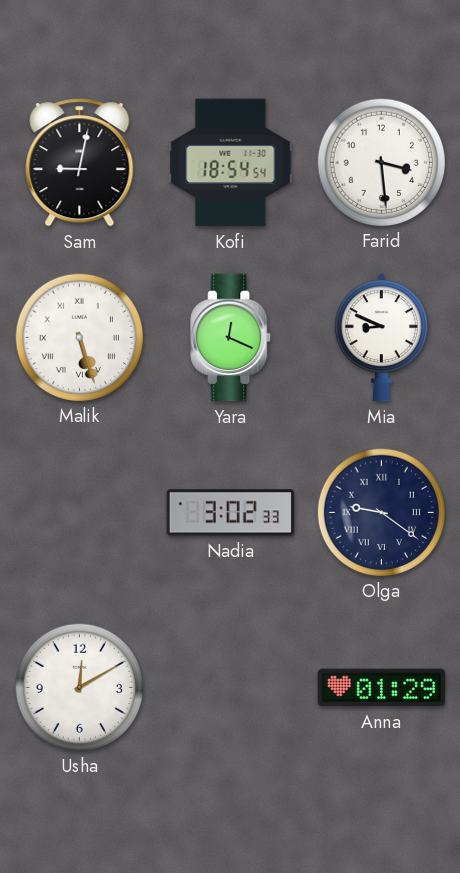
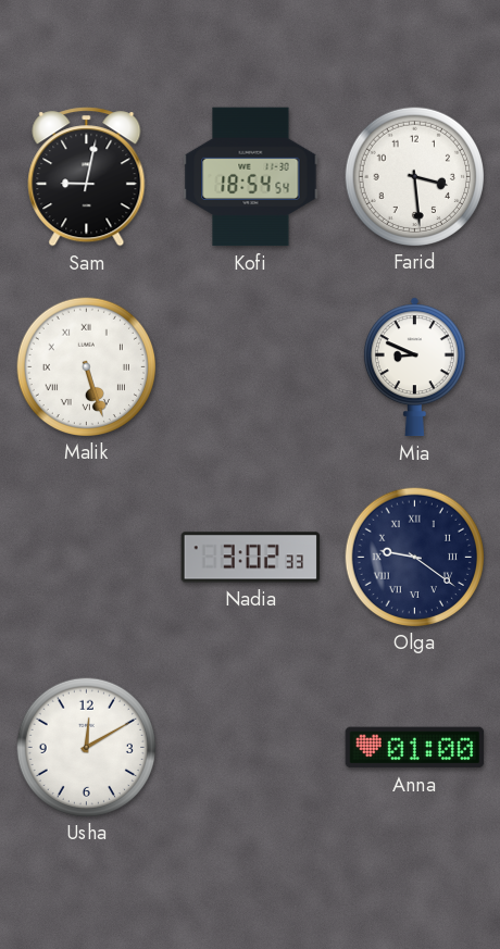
Yara: 12:19 -> none (231, 338)
Anna: 01:29 -> 01:00 (415, 748)
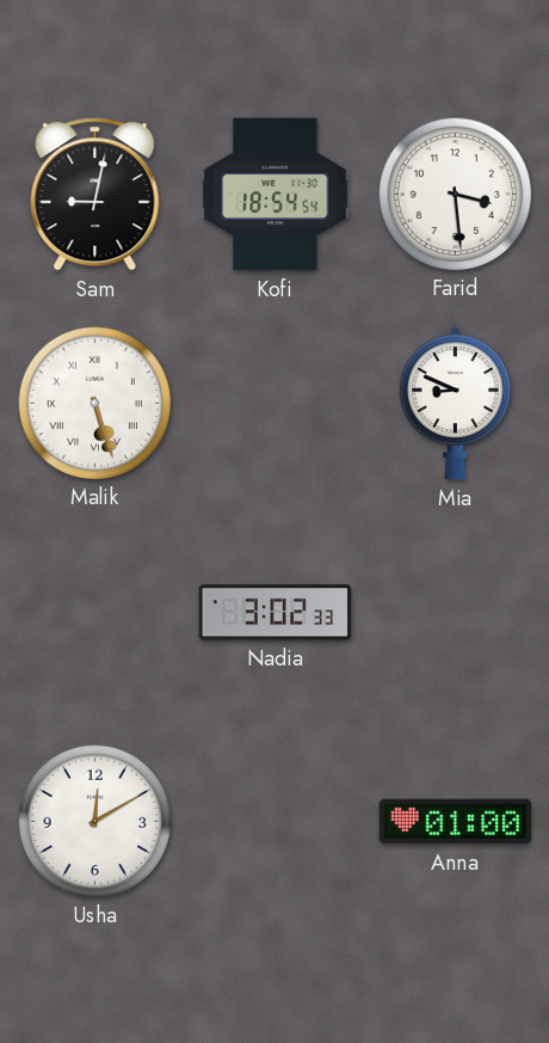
Olga: 9:21 -> none (414, 557)
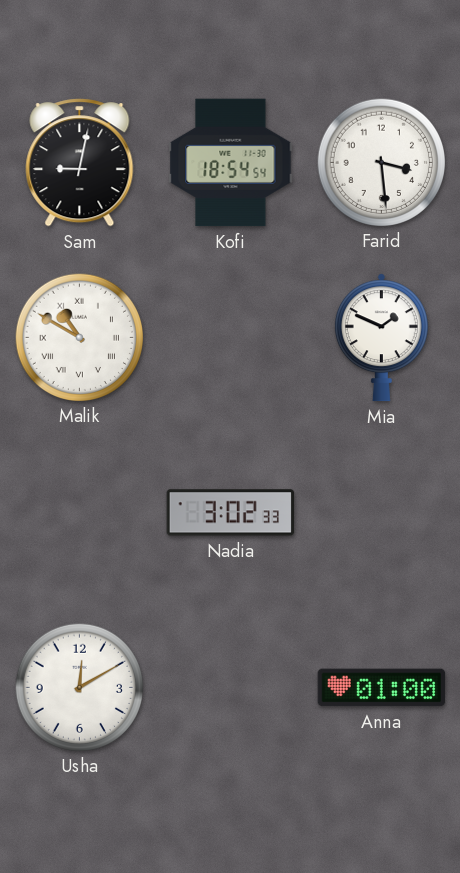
Malik: 5:27 -> 10:50 (79, 337)
Mia: 8:49 -> 1:49 (381, 338)
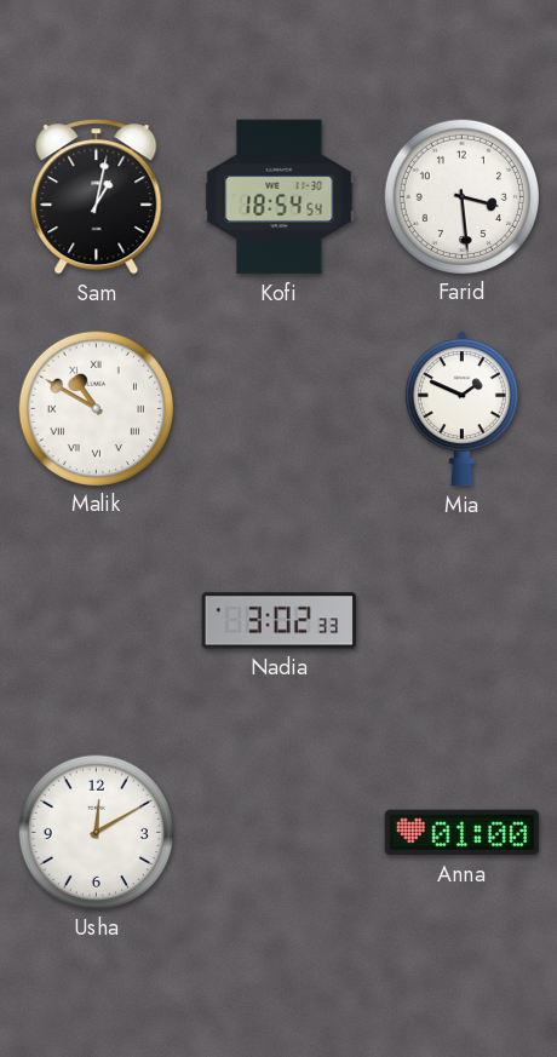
Sam: 9:02 -> 1:02 (97, 197)
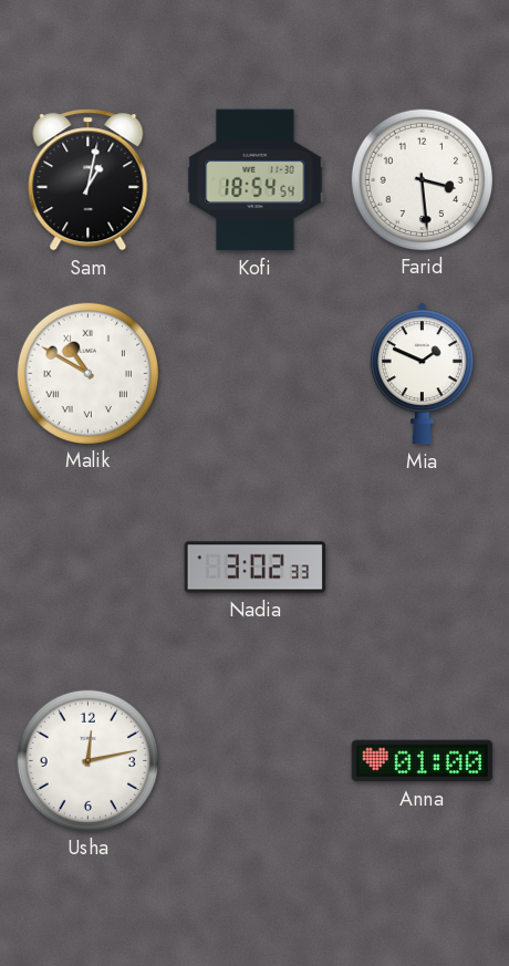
Usha: 12:10 -> 12:13 (87, 760)
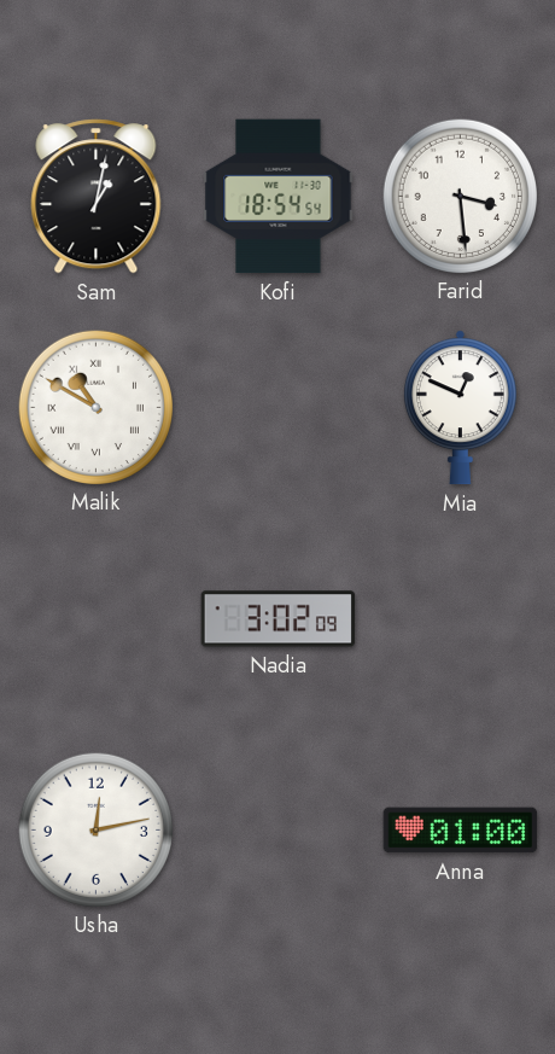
Mia: 1:49 -> 12:49 (460, 408)
Nadia: 3:02:33 -> 3:02:09 (279, 619)
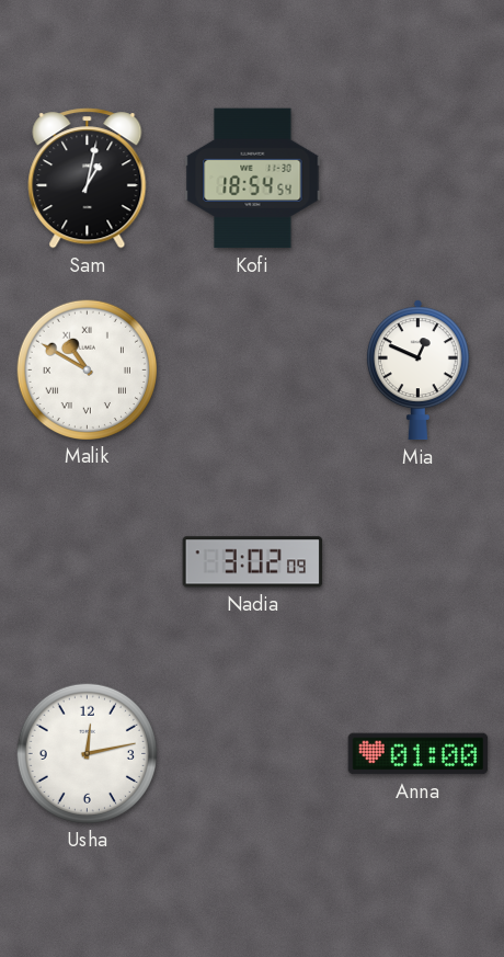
Farid: 3:29 -> none (460, 196)
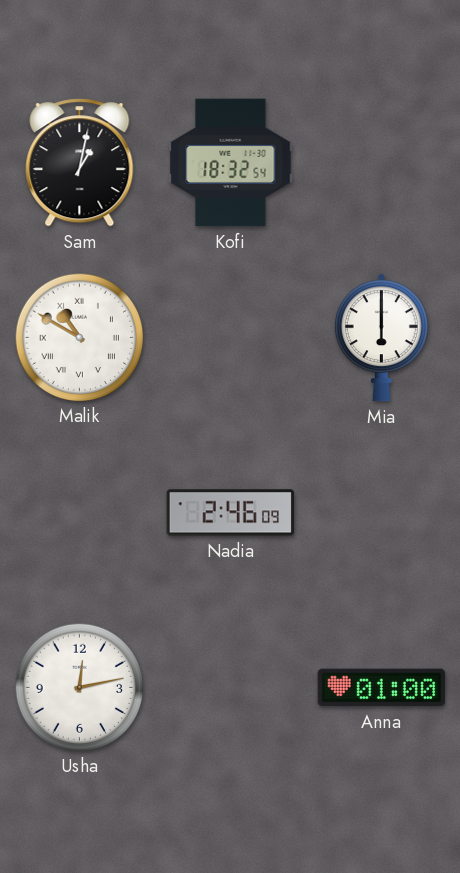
Kofi: 18:54 -> 18:32 (231, 163)
Mia: 12:49 -> 6:00 (381, 338)
Nadia: 3:02 -> 2:46 (231, 513)
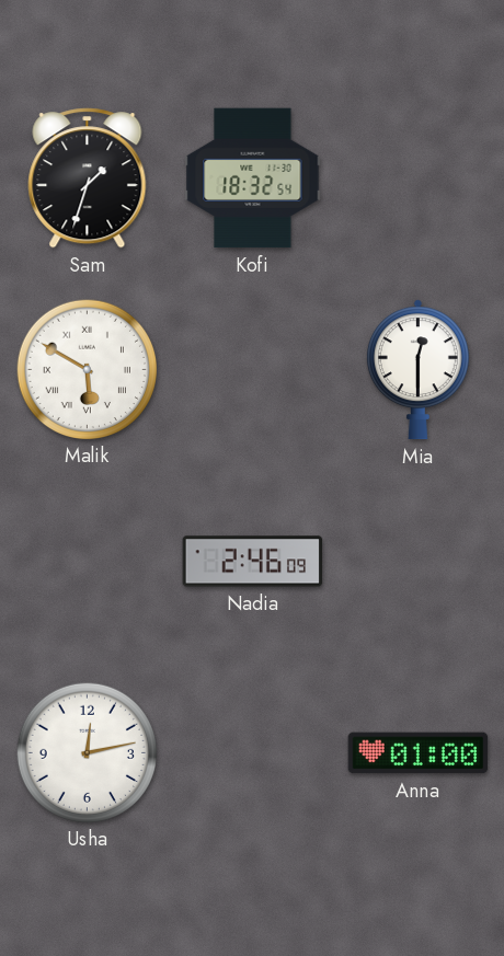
Sam: 1:02 -> 1:33 (88, 178)
Malik: 10:50 -> 5:50 (87, 369)
Mia: 6:00 -> 12:30 (417, 370)
